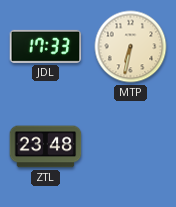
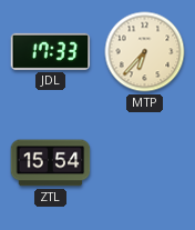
MTP: 6:32 -> 6:37 (145, 52)
ZTL: 23:48 -> 15:54 (51, 163)
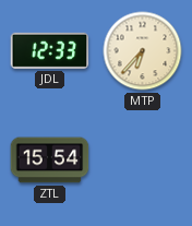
JDL: 17:33 -> 12:33 (50, 50)
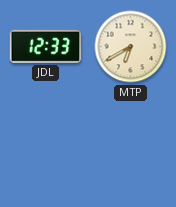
MTP: 6:37 -> 6:40 (131, 47)
ZTL: 15:54 -> none (50, 160)
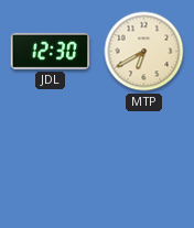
JDL: 12:33 -> 12:30 (51, 51)
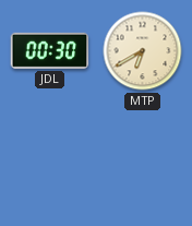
JDL: 12:30 -> 00:30 (50, 50)
